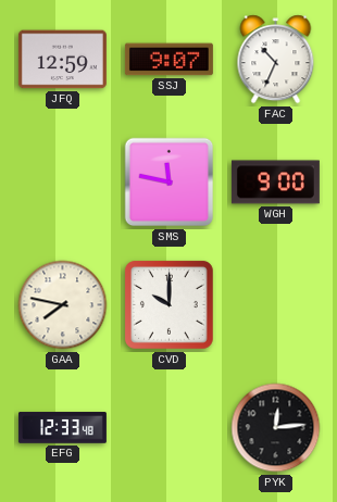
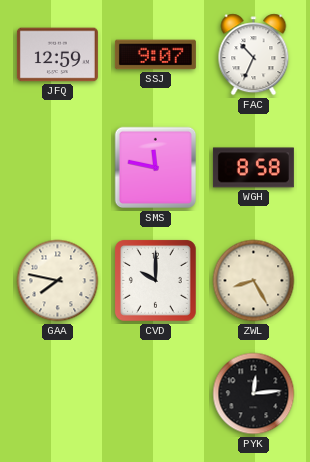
WGH: 9:00 -> 8:58 (253, 168)
ZWL: none -> 8:25 (254, 281)
EFG: 12:33 -> none (62, 428)
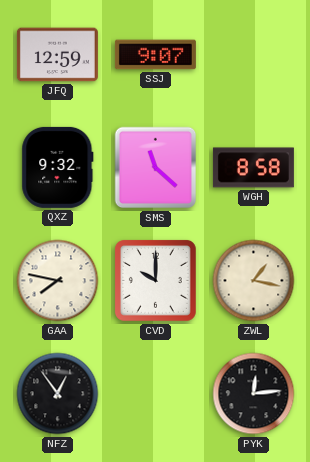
FAC: 10:34 -> none (254, 55)
QXZ: none -> 9:32 (58, 167)
SMS: 11:47 -> 11:22 (156, 168)
ZWL: 8:25 -> 1:17 (254, 281)
NFZ: none -> 12:54 (58, 394)
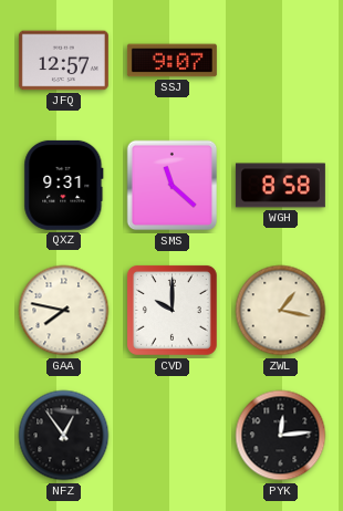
JFQ: 12:59 -> 12:57 (63, 61)
QXZ: 9:32 -> 9:31 (64, 185)
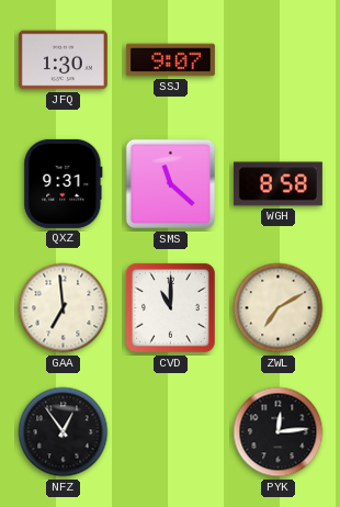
JFQ: 12:57 -> 1:30 (63, 60)
GAA: 7:47 -> 6:59 (64, 308)
CVD: 10:00 -> 11:00 (170, 307)
ZWL: 1:17 -> 7:10 (279, 308)
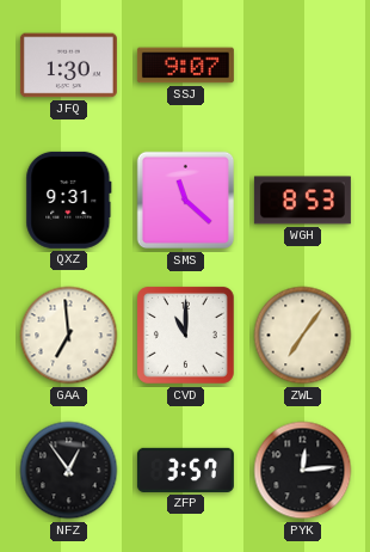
WGH: 8:58 -> 8:53 (302, 201)
ZWL: 7:10 -> 7:06 (303, 336)
ZFP: none -> 3:57 (185, 470)
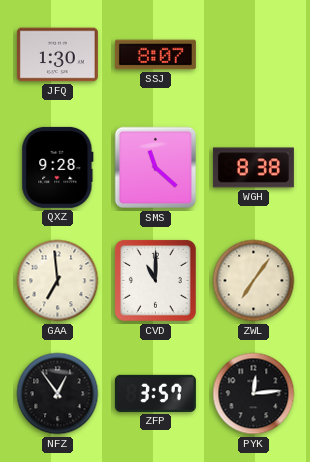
SSJ: 9:07 -> 8:07 (155, 55)
QXZ: 9:31 -> 9:28 (58, 167)
WGH: 8:53 -> 8:38 (253, 168)
